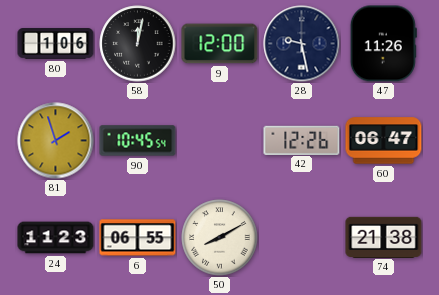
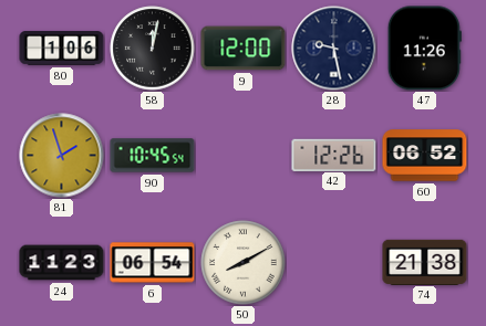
60: 06:47 -> 06:52 (425, 156)
6: 06:55 -> 06:54 (153, 263)
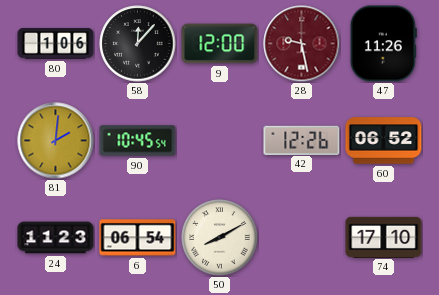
58: 12:02 -> 12:07 (138, 44)
28 dial: navy -> burgundy (302, 44)
81: 1:57 -> 2:01 (56, 141)
74: 21:38 -> 17:10 (384, 237)
